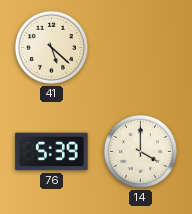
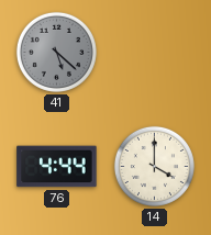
41 dial: cream -> grey (56, 52)
76: 5:39 -> 4:44 (57, 167)
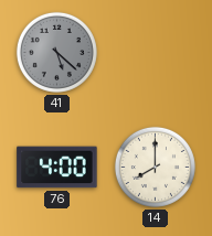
76: 4:44 -> 4:00 (57, 168)
14: 4:00 -> 8:00 (155, 167)
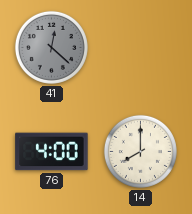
41: 5:22 -> 12:22 (51, 47)
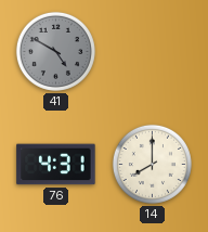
41: 12:22 -> 4:50 (55, 51)
76: 4:00 -> 4:31 (56, 165)
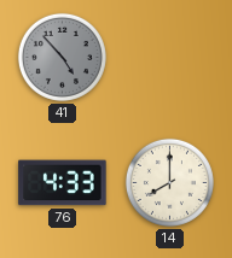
41: 4:50 -> 4:53 (62, 57)
76: 4:31 -> 4:33 (63, 183)
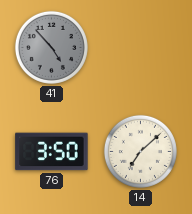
76: 4:33 -> 3:50 (52, 152)
14: 8:00 -> 7:08 (140, 151)
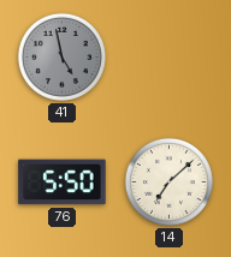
41: 4:53 -> 4:58 (61, 56)
76: 3:50 -> 5:50 (63, 183)
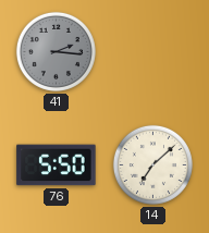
41: 4:58 -> 2:16 (56, 51)
